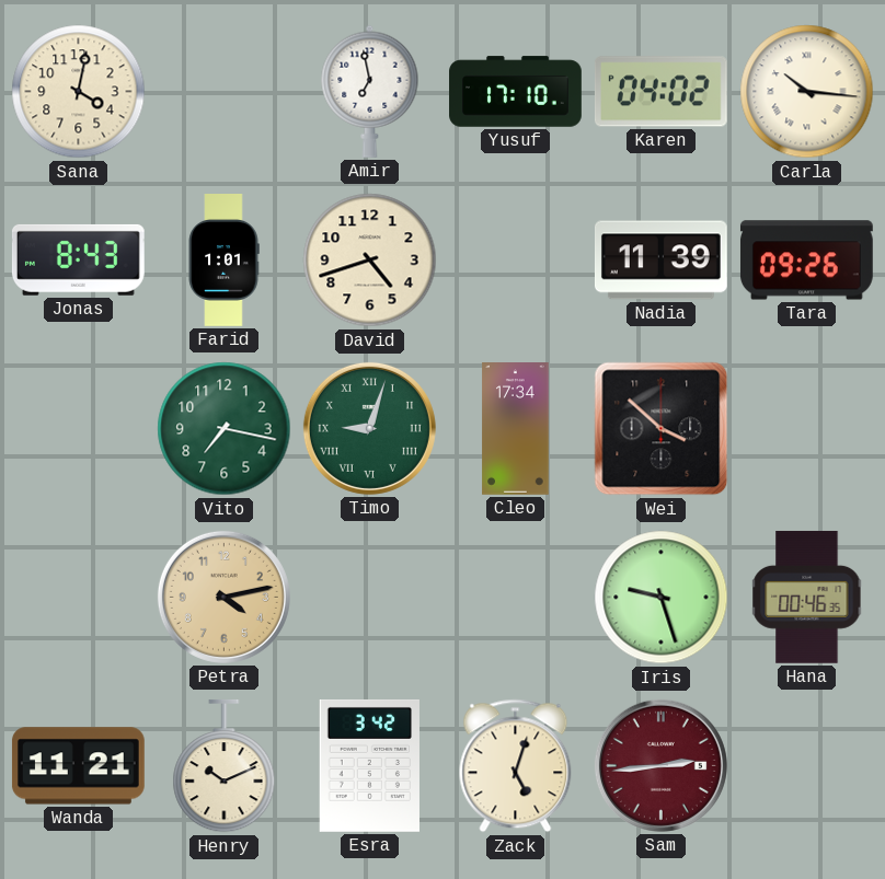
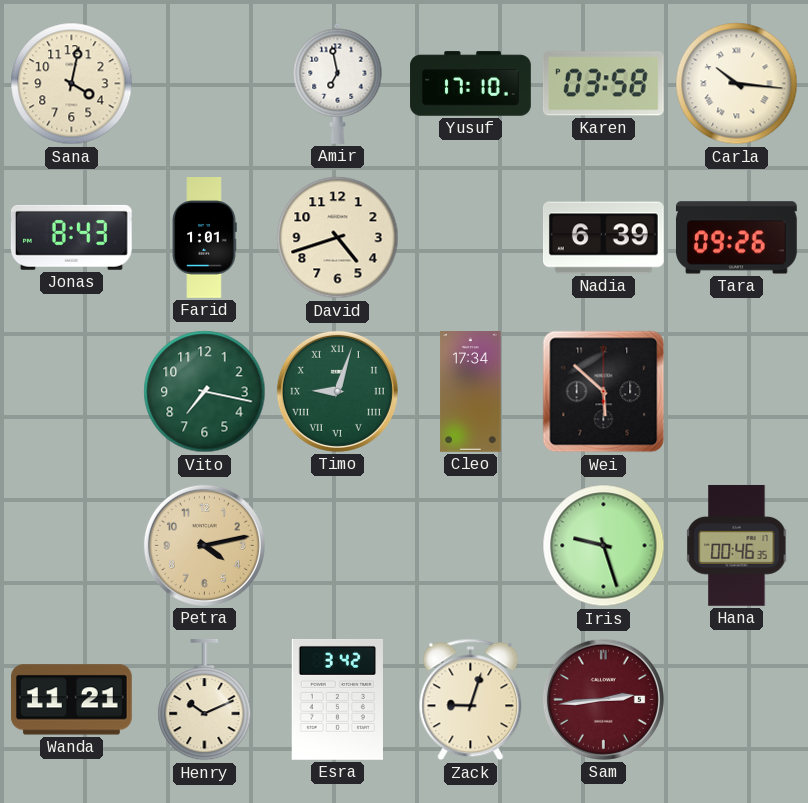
Karen: 04:02 -> 03:58 (603, 84)
Nadia: 11:39 -> 6:39 (603, 238)
Wei: 3:52 -> 5:52 (604, 392)
Zack: 5:03 -> 9:03 (471, 700)
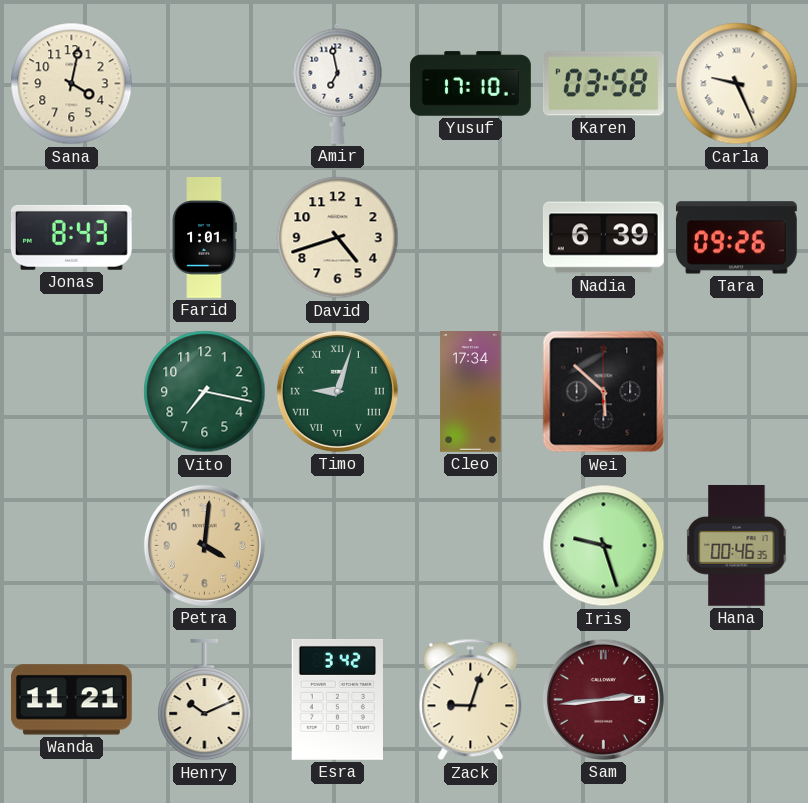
Carla: 10:16 -> 9:26 (737, 84)
Petra: 4:13 -> 4:01 (204, 545)
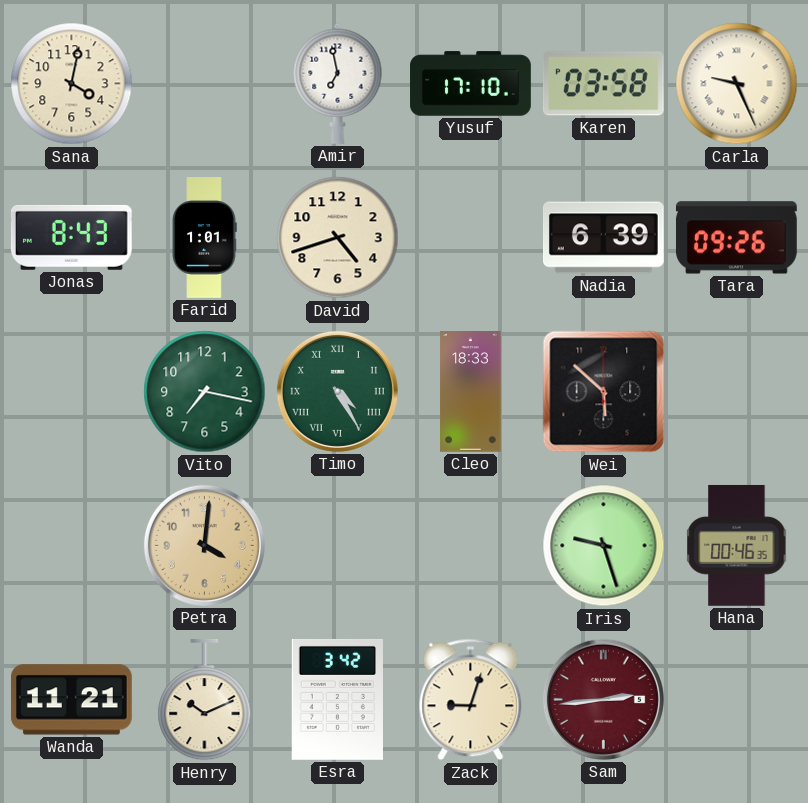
Timo: 9:03 -> 4:25 (337, 391)
Cleo: 17:34 -> 18:33 (471, 392)
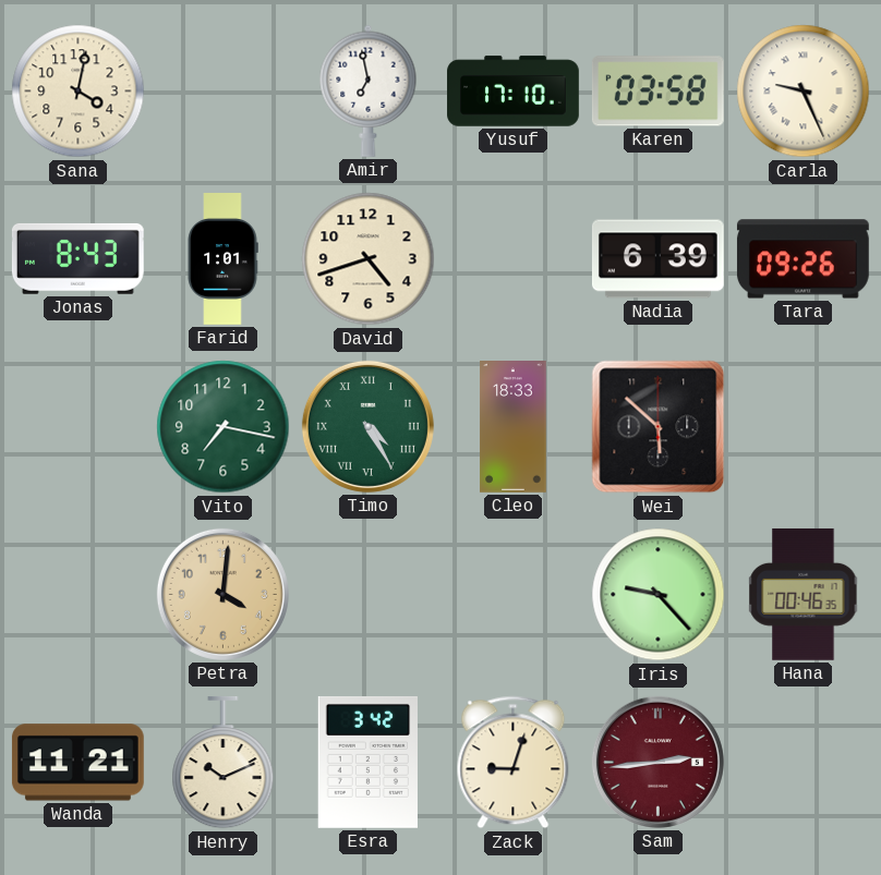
Iris: 9:27 -> 9:23 (659, 595)
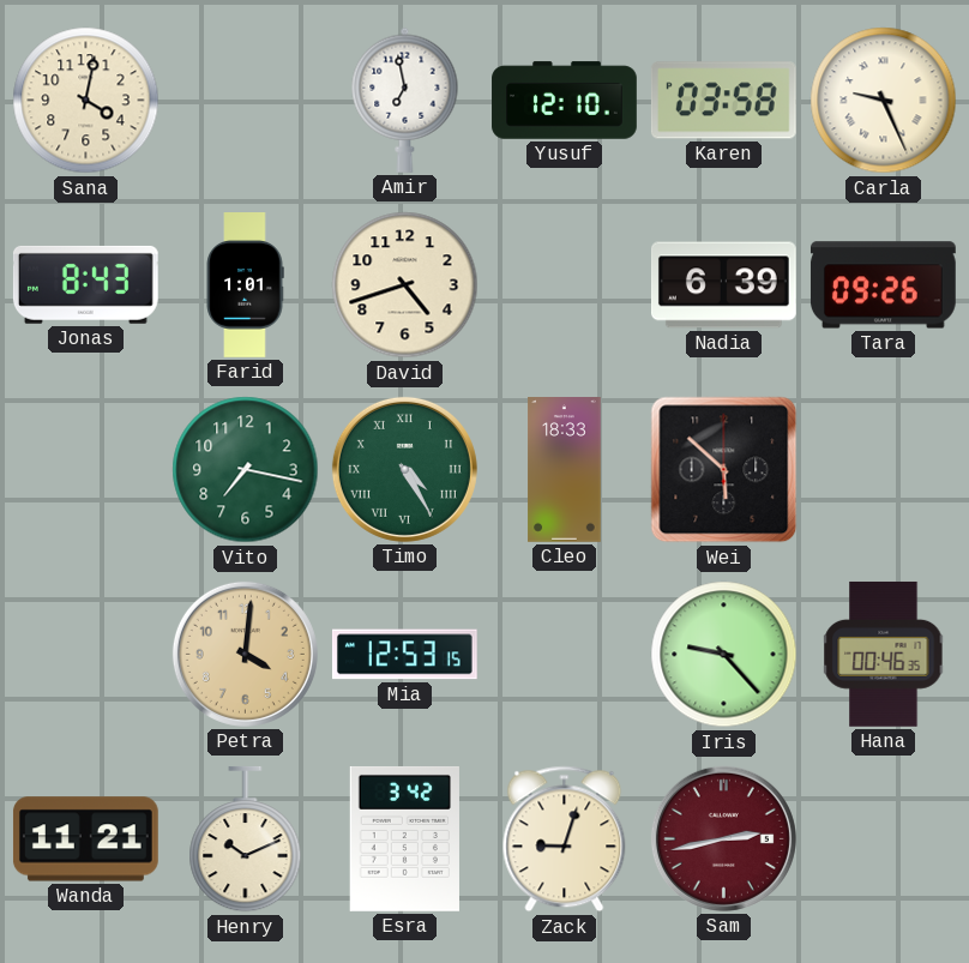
Yusuf: 17:10 -> 12:10 (565, 101)
Mia: none -> 12:53 (404, 655)
Sam: 2:44 -> 2:43 (723, 838)
